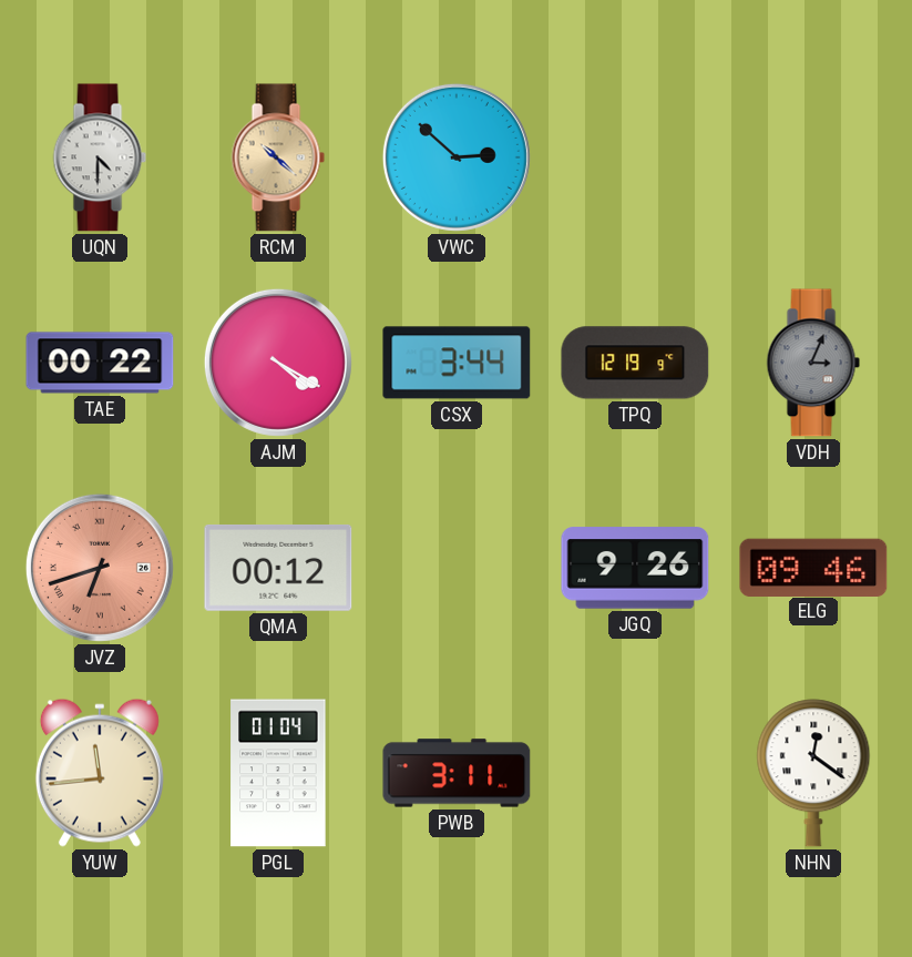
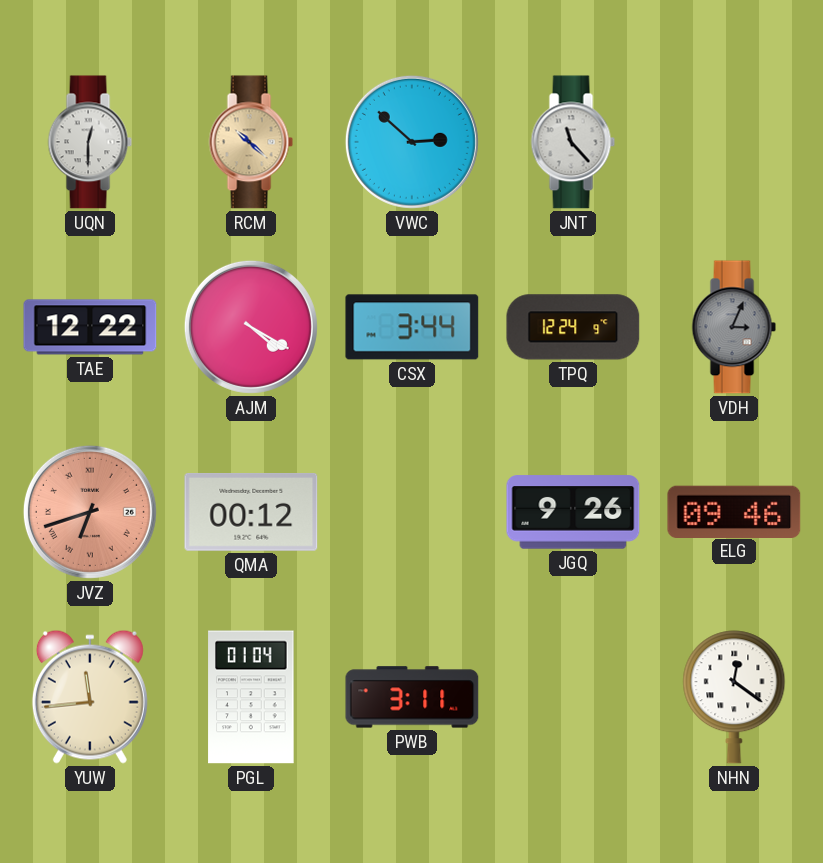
UQN: 4:30 -> 12:30 (90, 142)
JNT: none -> 11:23 (573, 142)
TAE: 00:22 -> 12:22 (90, 327)
TPQ: 12:19 -> 12:24 (573, 327)
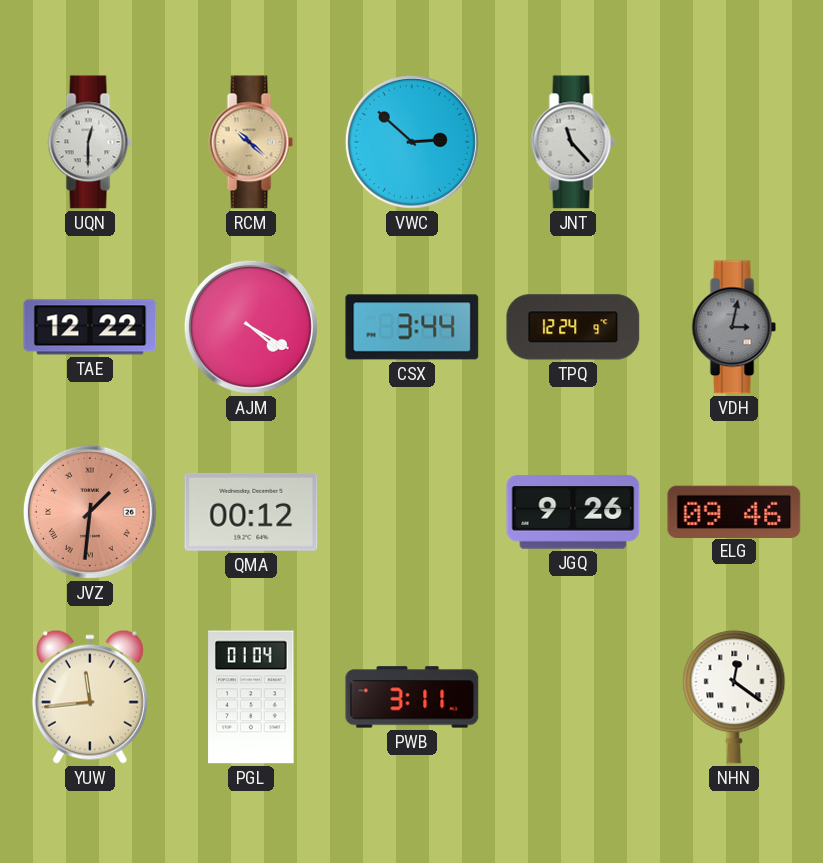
VDH: 3:04 -> 3:02 (734, 327)
JVZ: 6:42 -> 1:31 (90, 512)
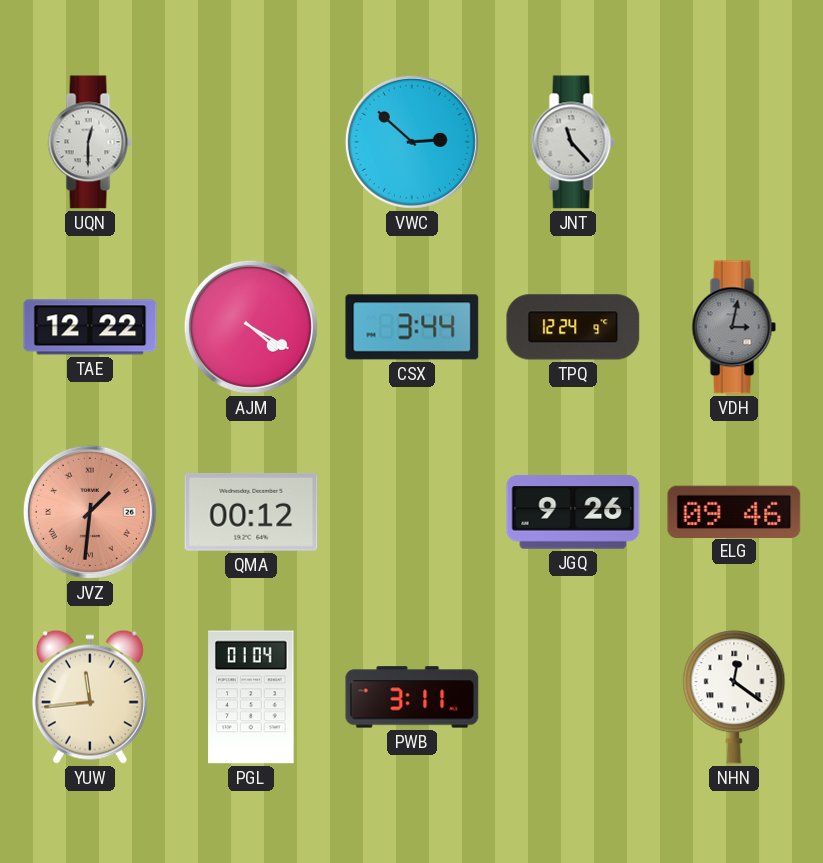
RCM: 10:22 -> none (251, 142)
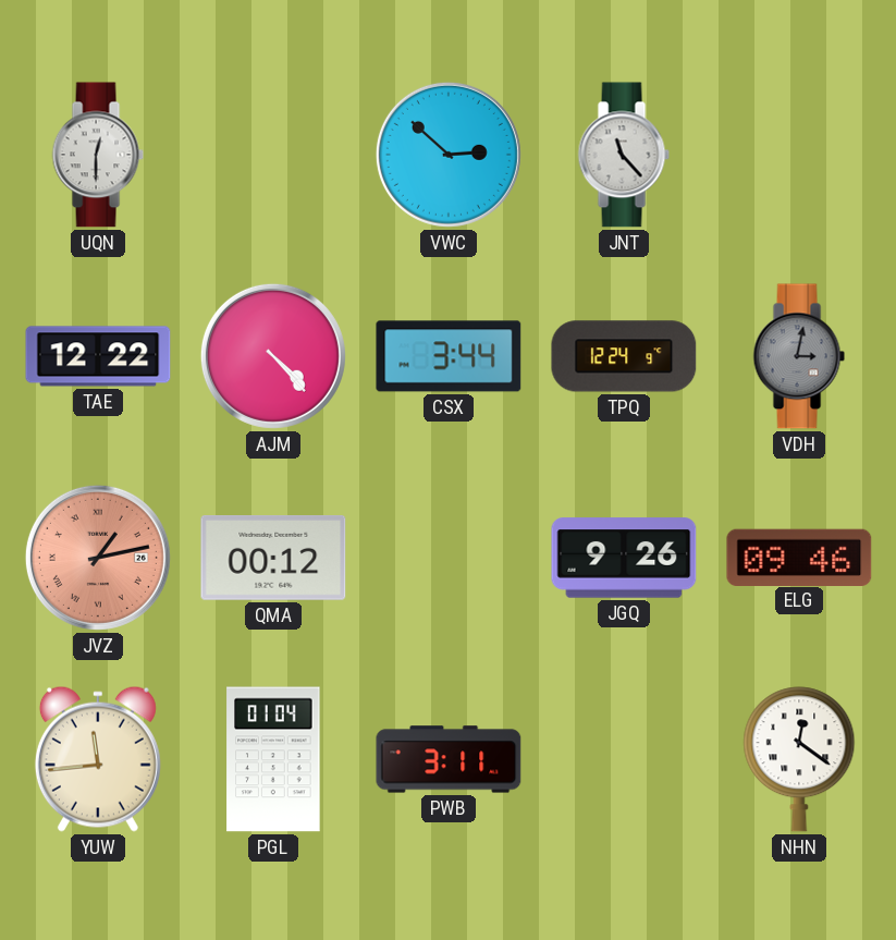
AJM: 4:20 -> 4:23 (273, 356)
JVZ: 1:31 -> 1:13 (98, 558)
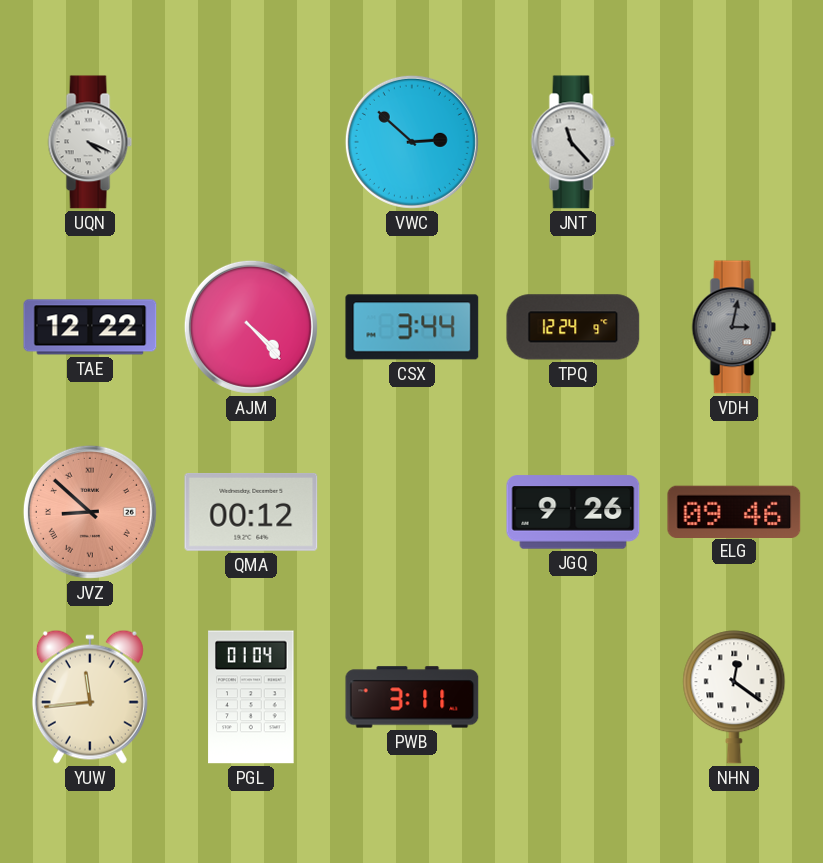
UQN: 12:30 -> 4:19 (90, 142)
JVZ: 1:13 -> 8:52 (90, 512)
